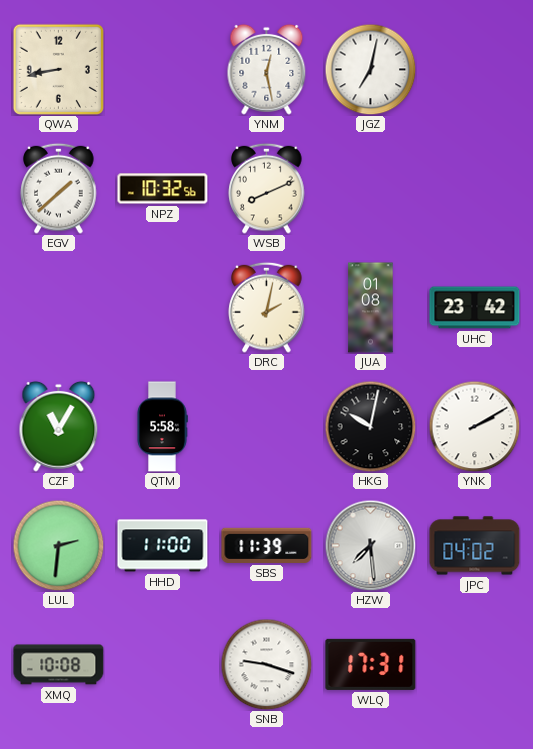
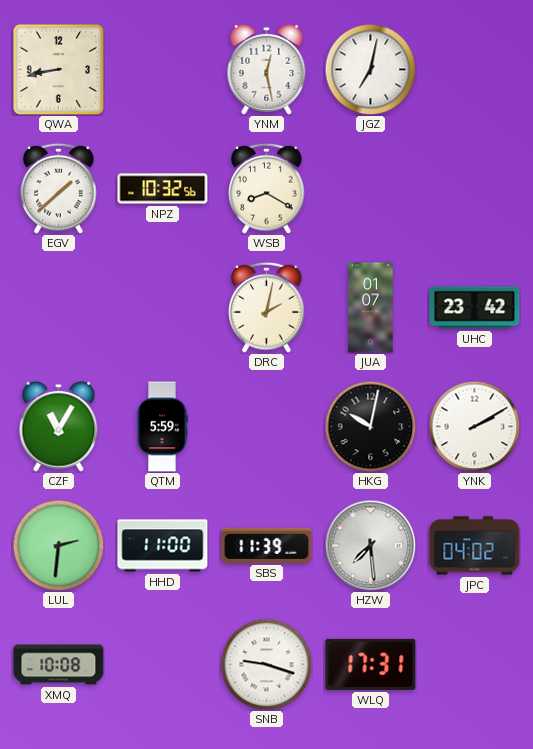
WSB: 8:11 -> 8:20 (267, 188)
JUA: 01:08 -> 01:07 (371, 308)
QTM: 5:58 -> 5:59 (162, 427)
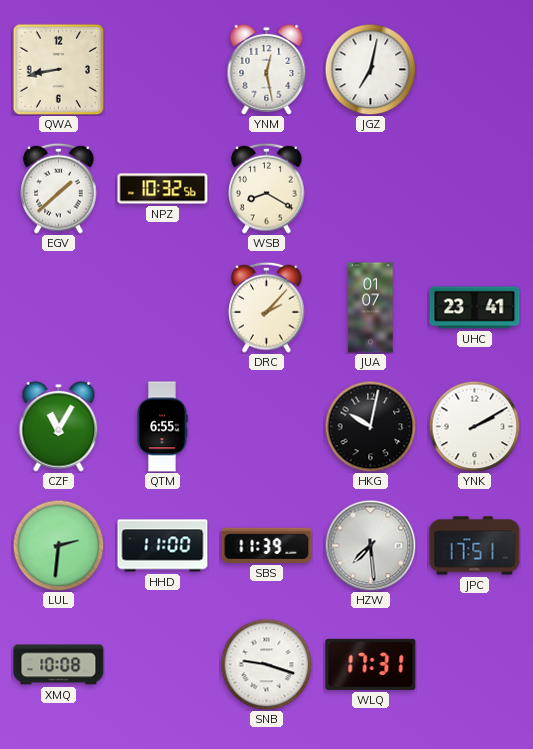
DRC: 2:02 -> 2:07 (267, 307)
UHC: 23:42 -> 23:41 (475, 308)
QTM: 5:59 -> 6:55 (162, 427)
JPC: 04:02 -> 17:51 (475, 546)
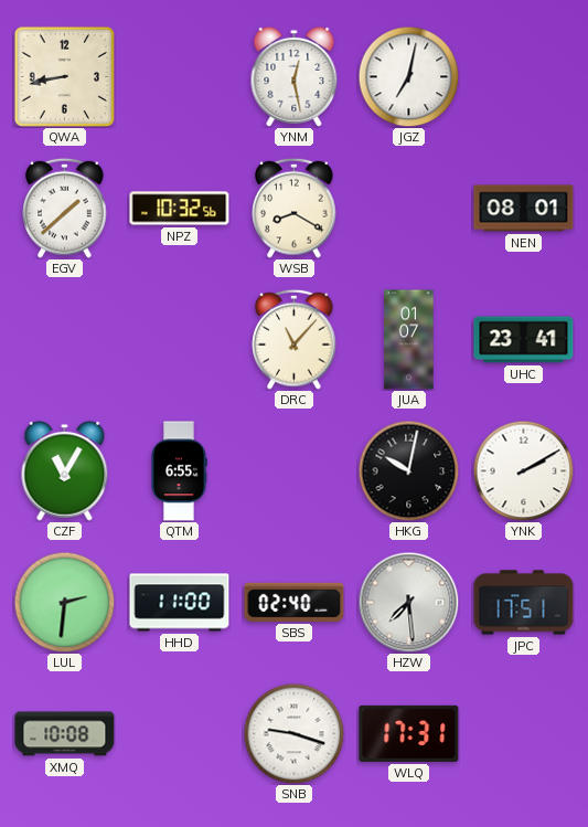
NEN: none -> 08:01 (524, 209)
DRC: 2:07 -> 11:07 (295, 339)
SBS: 11:39 -> 02:40 (295, 602)
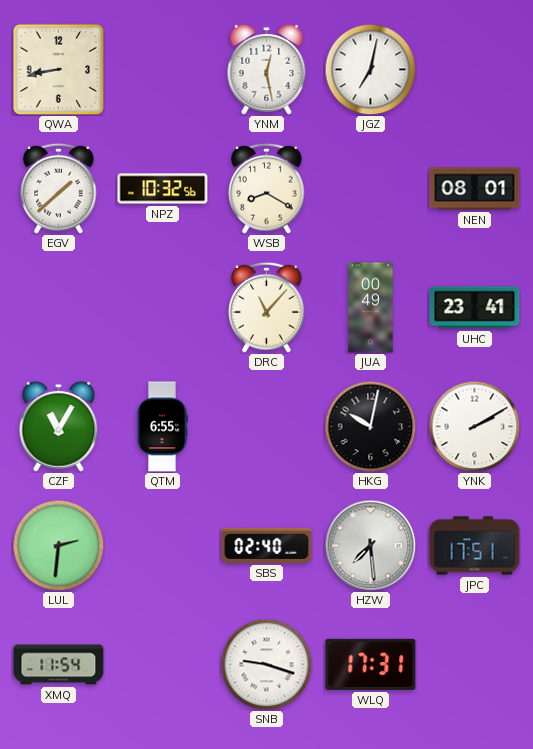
JUA: 01:07 -> 00:49 (371, 308)
HHD: 11:00 -> none (180, 603)
XMQ: 10:08 -> 11:54 (59, 665)
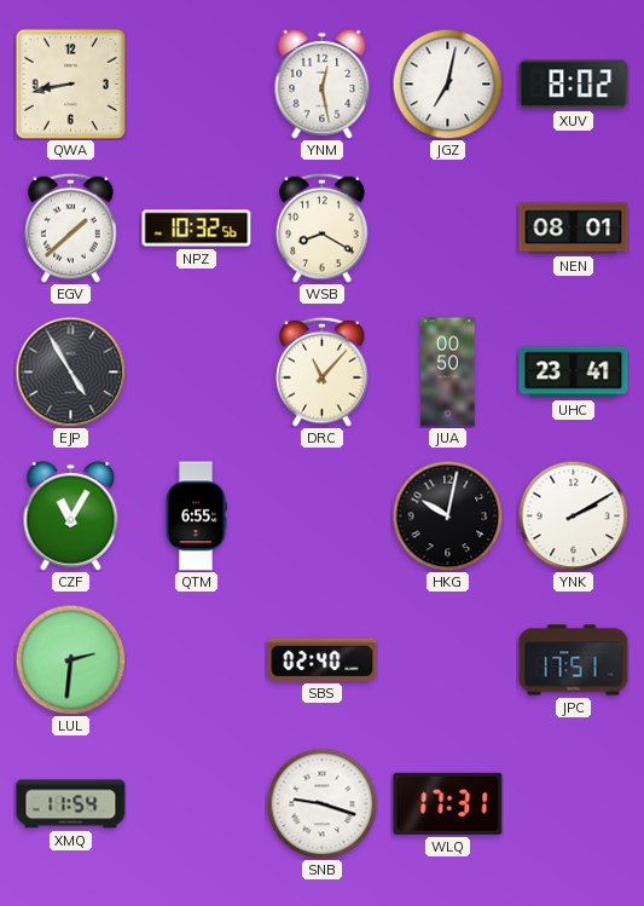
XUV: none -> 8:02 (574, 85)
EJP: none -> 4:55 (70, 371)
JUA: 00:49 -> 00:50 (448, 373)
HZW: 7:29 -> none (370, 545)
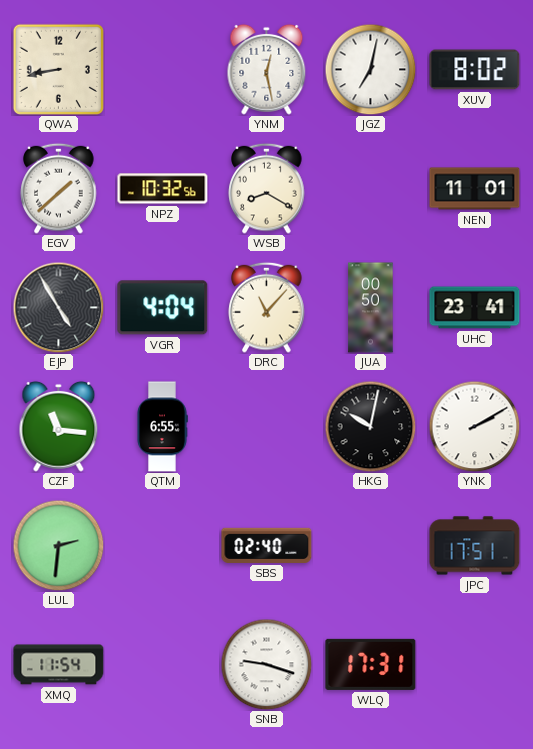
NEN: 08:01 -> 11:01 (475, 189)
VGR: none -> 4:04 (163, 308)
CZF: 11:05 -> 11:16 (59, 426)
